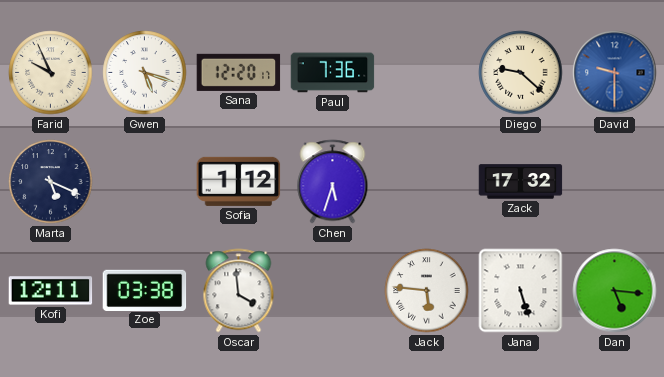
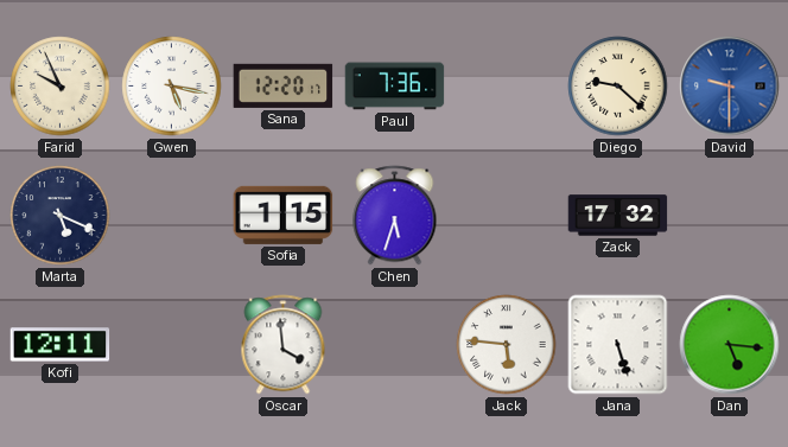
Gwen: 5:18 -> 5:17 (172, 87)
Sofia: 1:12 -> 1:15 (284, 215)
Zoe: 03:38 -> none (145, 290)
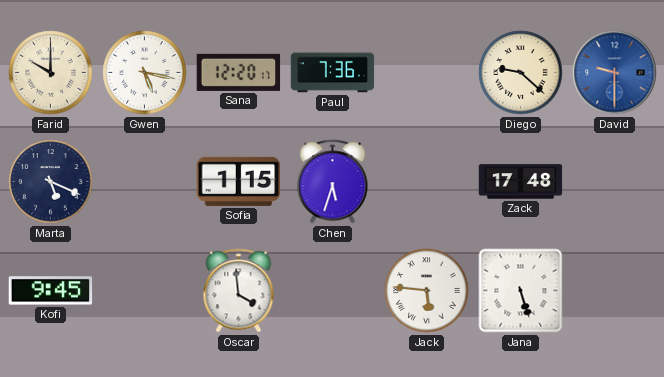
Farid: 9:56 -> 10:00 (51, 73)
Zack: 17:32 -> 17:48 (521, 182)
Kofi: 12:11 -> 9:45 (51, 291)
Dan: 5:16 -> none (730, 345)
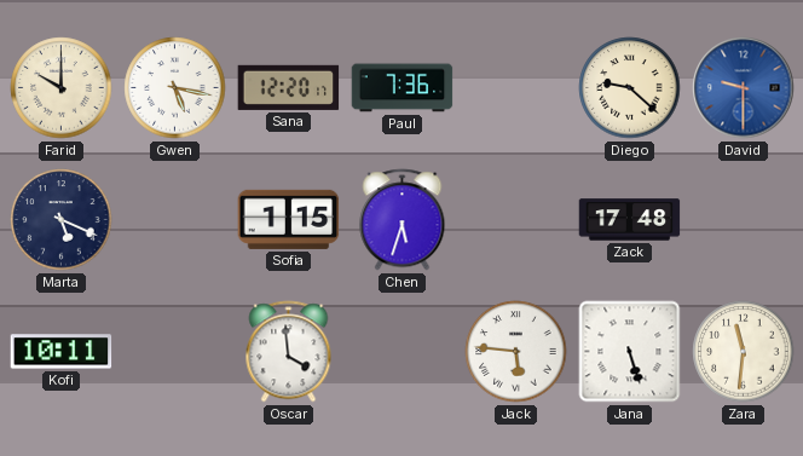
Kofi: 9:45 -> 10:11 (62, 352)
Zara: none -> 11:31 (744, 352)
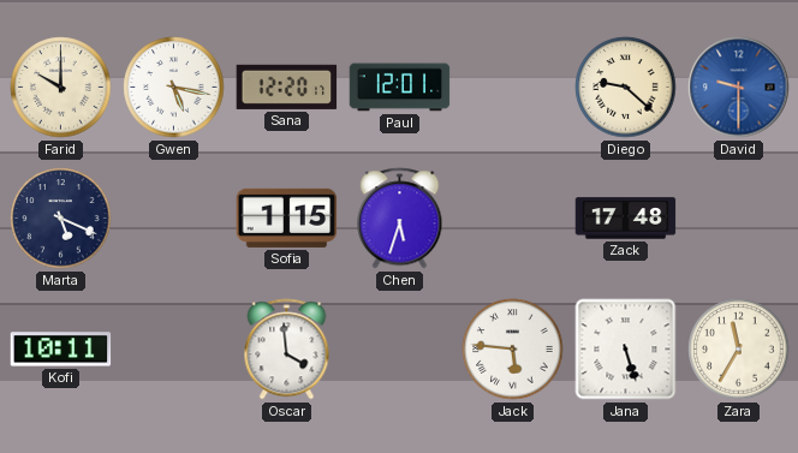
Paul: 7:36 -> 12:01 (400, 88)
Zara: 11:31 -> 11:35 (739, 350)
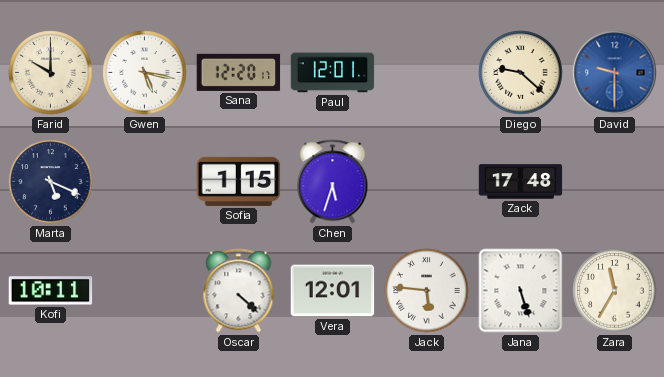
Oscar: 3:59 -> 4:22 (239, 291)
Vera: none -> 12:01 (333, 291)
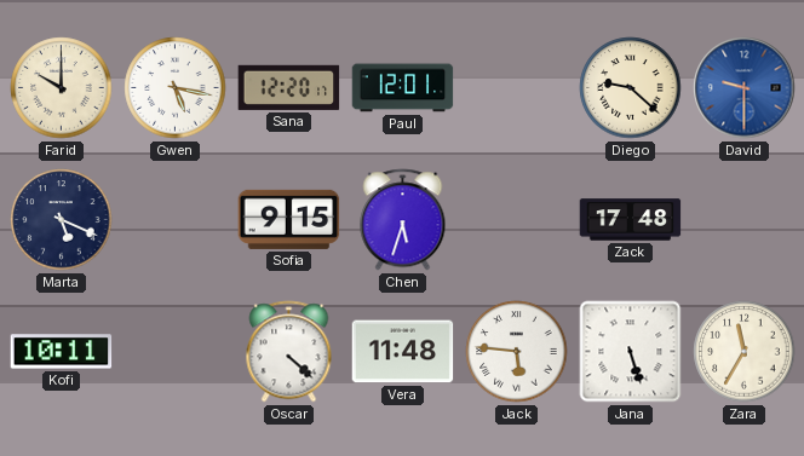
Sofia: 1:15 -> 9:15 (289, 219)
Vera: 12:01 -> 11:48 (403, 352)
